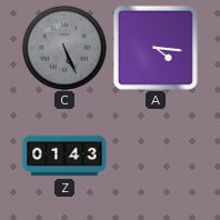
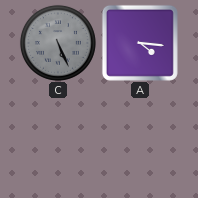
Z: 01:43 -> none (64, 156)
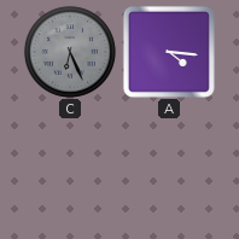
C: 5:26 -> 6:26 (70, 52)
